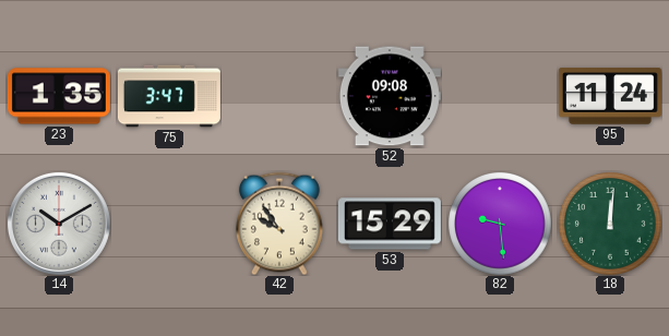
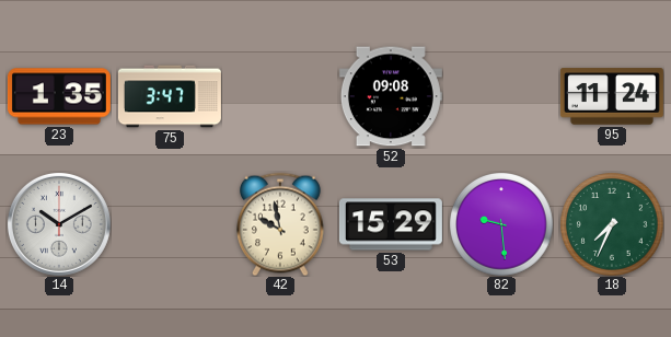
42: 9:54 -> 9:58 (281, 224)
18: 12:01 -> 7:34 (612, 224)
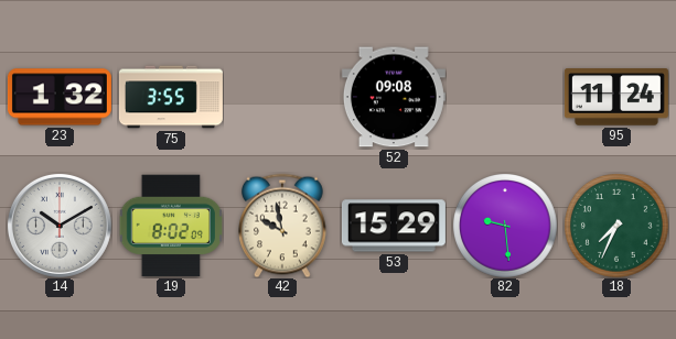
23: 1:35 -> 1:32 (60, 97)
75: 3:47 -> 3:55 (171, 97)
19: none -> 8:02 (170, 226)
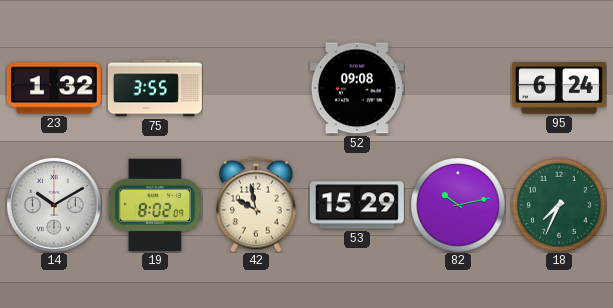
95: 11:24 -> 6:24 (559, 88)
82: 9:29 -> 10:13 (458, 205)
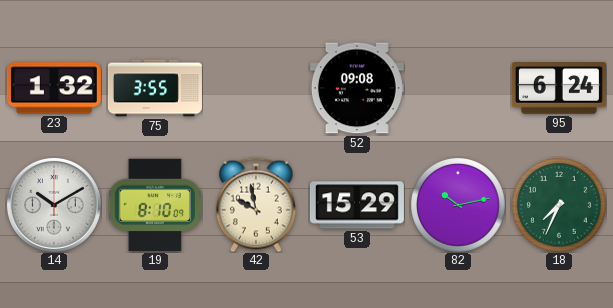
19: 8:02 -> 8:10 (154, 205)
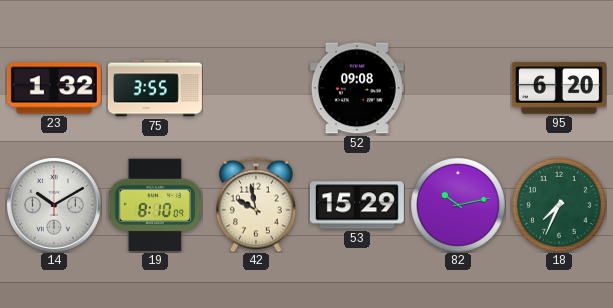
95: 6:24 -> 6:20 (559, 88)
